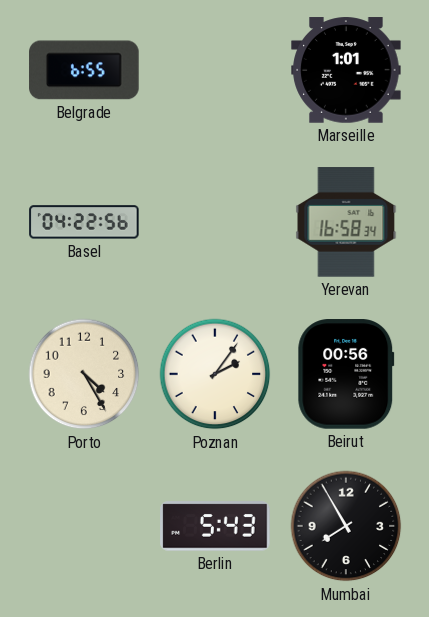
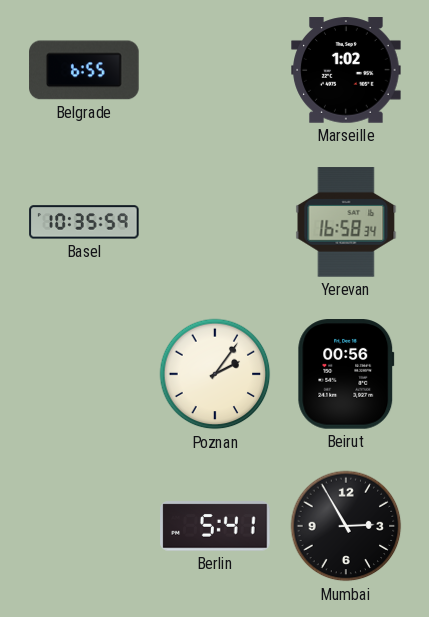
Marseille: 1:01 -> 1:02 (346, 70)
Basel: 04:22 -> 10:35 (84, 222)
Porto: 4:25 -> none (84, 374)
Berlin: 5:43 -> 5:41 (215, 526)
Mumbai: 7:55 -> 2:55 (346, 526)
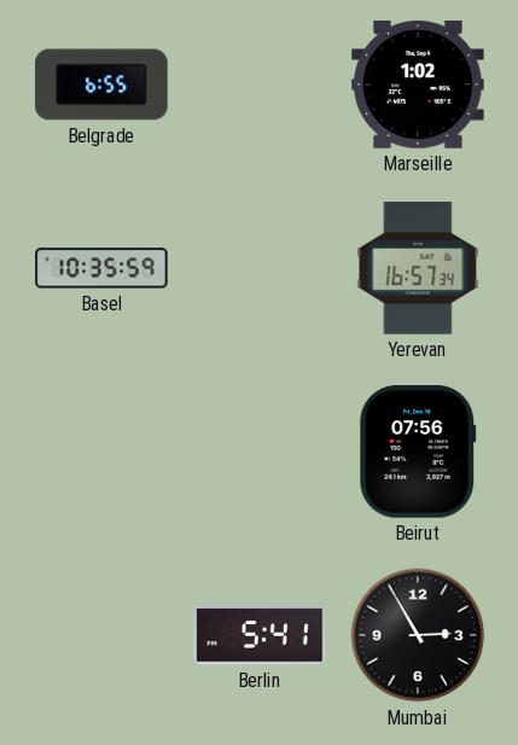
Yerevan: 16:58 -> 16:57 (418, 268)
Poznan: 2:06 -> none (215, 374)
Beirut: 00:56 -> 07:56 (418, 452)
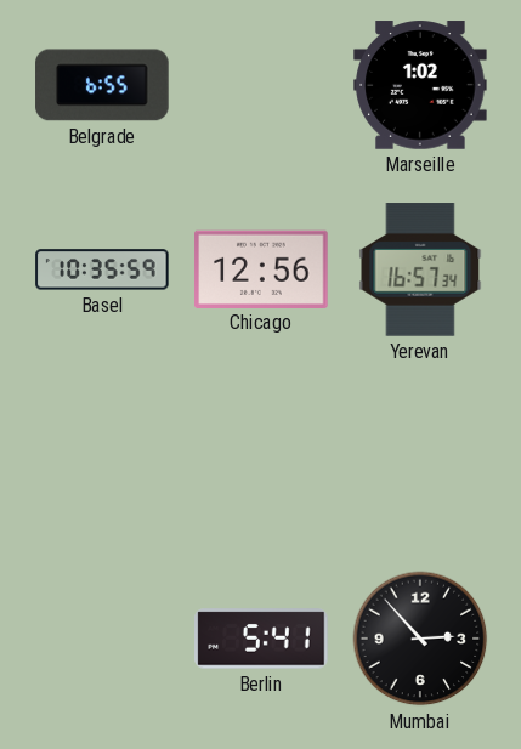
Chicago: none -> 12:56 (261, 268)
Beirut: 07:56 -> none (418, 452)
Mumbai: 2:55 -> 2:53 (420, 639)
